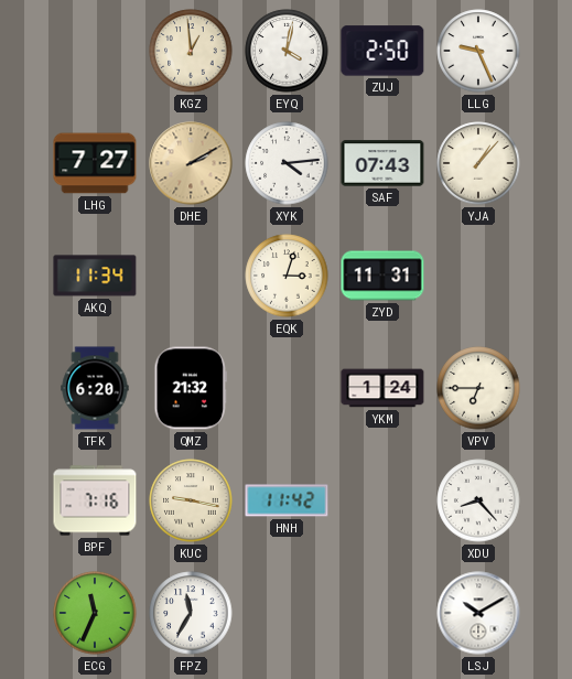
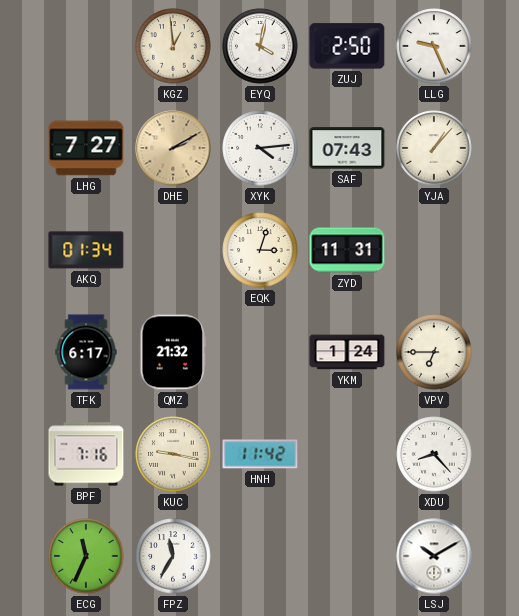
AKQ: 11:34 -> 01:34 (86, 250)
TFK: 6:20 -> 6:17 (86, 352)
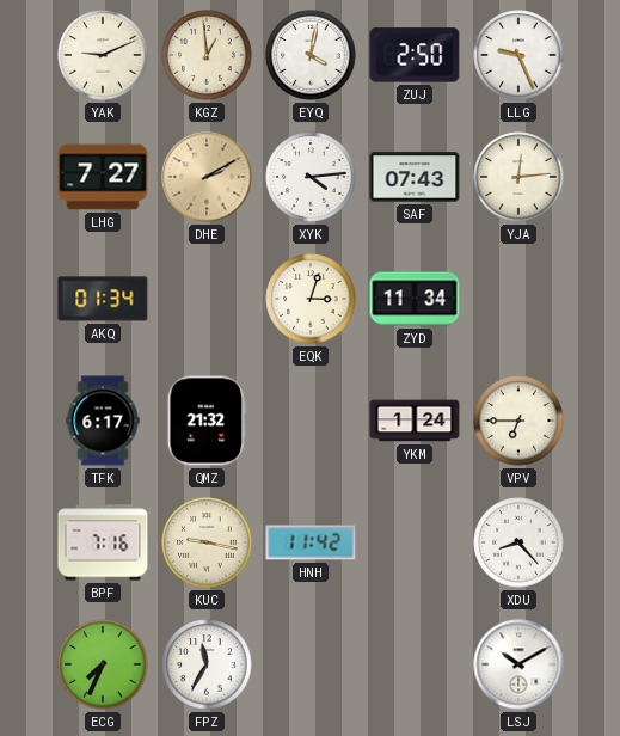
YAK: none -> 9:11 (103, 55)
YJA: 1:07 -> 12:14 (518, 177)
ZYD: 11:31 -> 11:34 (415, 299)
ECG: 11:34 -> 7:34 (103, 664)
